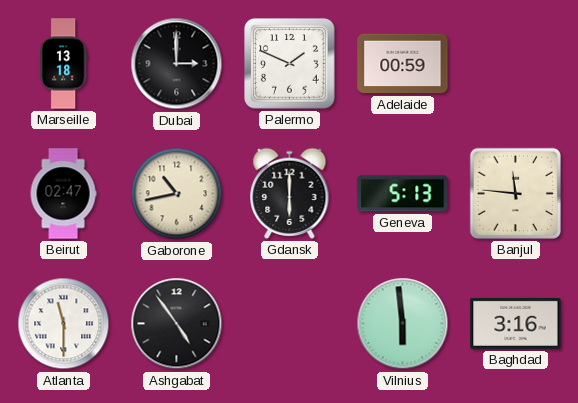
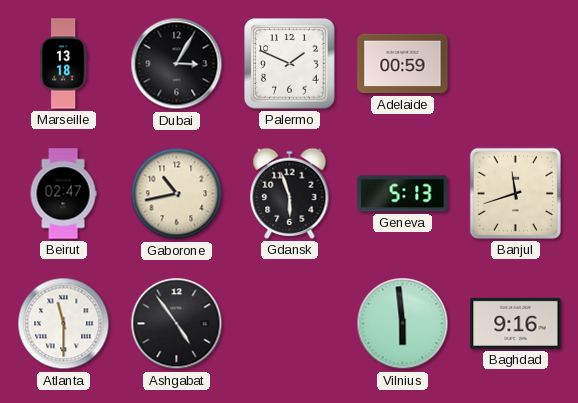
Dubai: 3:00 -> 3:05 (177, 64)
Gdansk: 6:00 -> 5:57 (290, 193)
Banjul: 11:46 -> 11:42 (515, 193)
Baghdad: 3:16 -> 9:16 (516, 323)
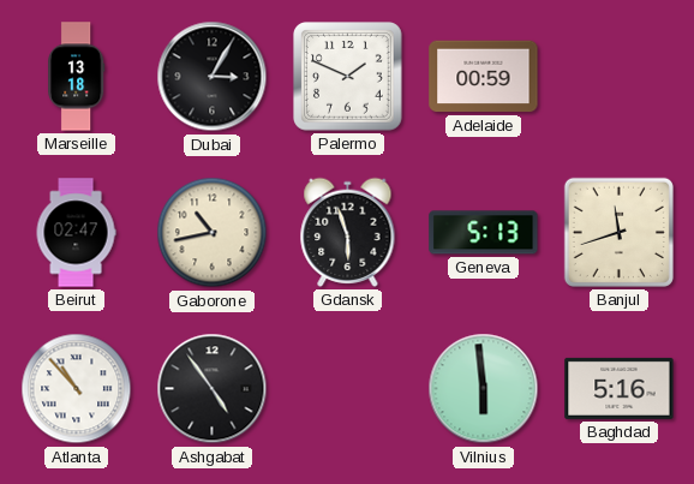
Atlanta: 11:30 -> 10:53 (77, 389)
Baghdad: 9:16 -> 5:16 (620, 388)
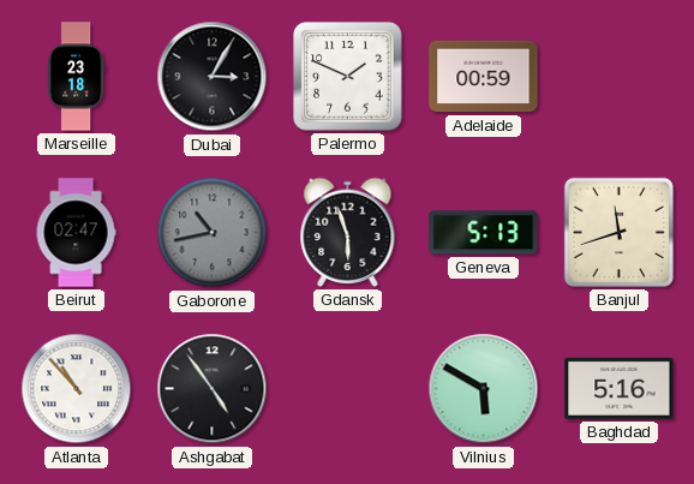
Marseille: 13:18 -> 23:18 (77, 77)
Gaborone dial: cream -> grey (213, 233)
Vilnius: 5:59 -> 5:50 (484, 389)
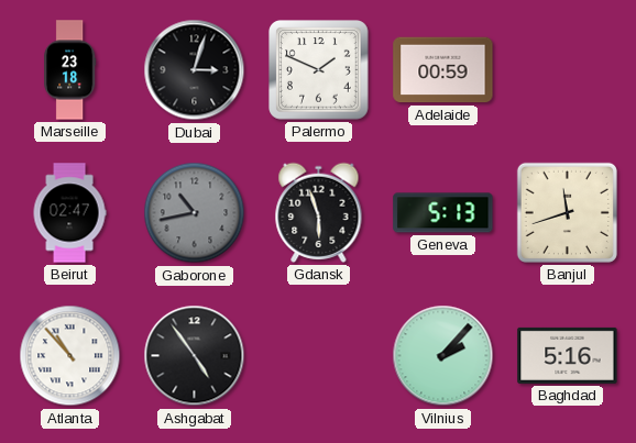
Dubai: 3:05 -> 3:03 (195, 70)
Vilnius: 5:50 -> 2:07 (443, 356)
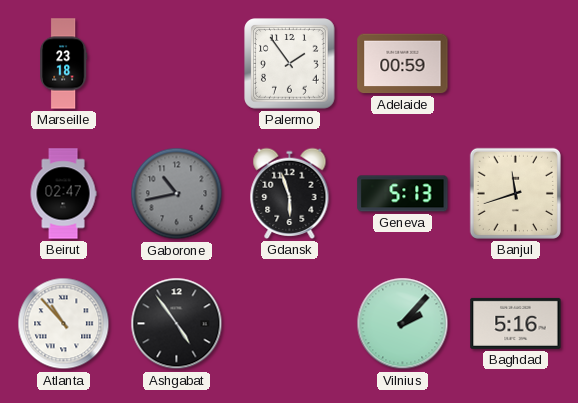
Dubai: 3:03 -> none (195, 70)
Palermo: 1:49 -> 1:54 (290, 64)
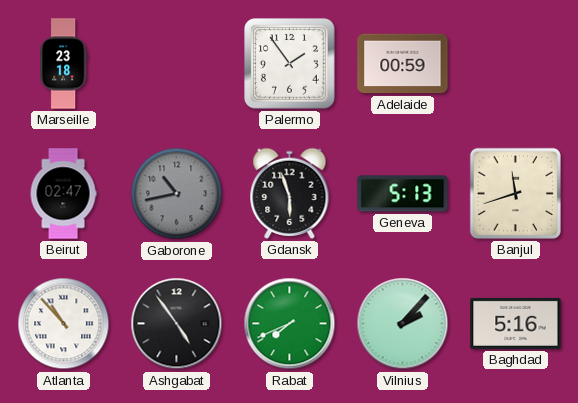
Rabat: none -> 7:41 (290, 324)
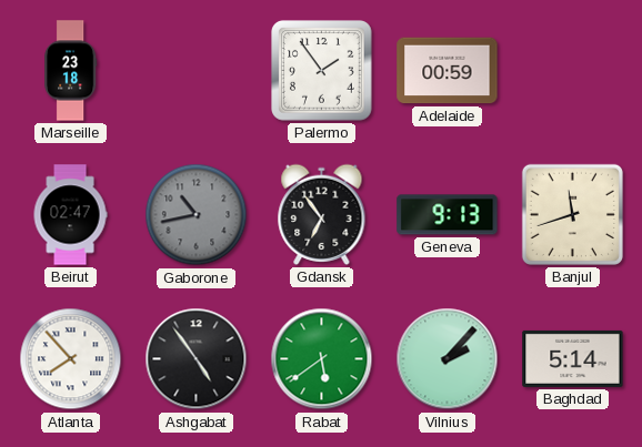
Gdansk: 5:57 -> 6:54 (322, 214)
Geneva: 5:13 -> 9:13 (448, 215)
Atlanta: 10:53 -> 7:53 (71, 359)
Rabat: 7:41 -> 5:39 (322, 359)
Baghdad: 5:16 -> 5:14 (573, 358)
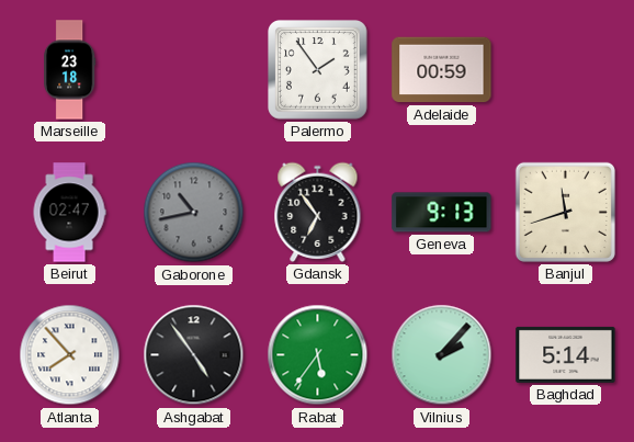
Rabat: 5:39 -> 5:36 (318, 355)
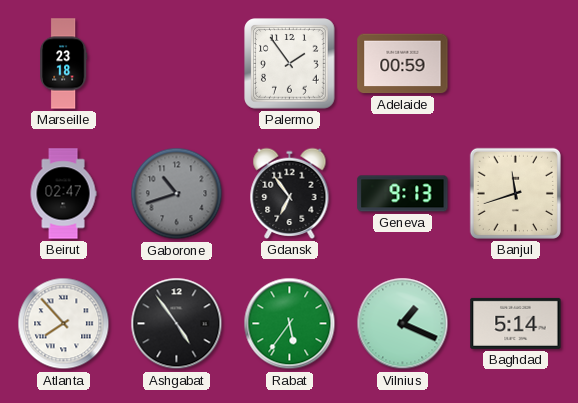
Gaborone: 10:43 -> 10:42 (177, 194)
Vilnius: 2:07 -> 1:19 (403, 324)
